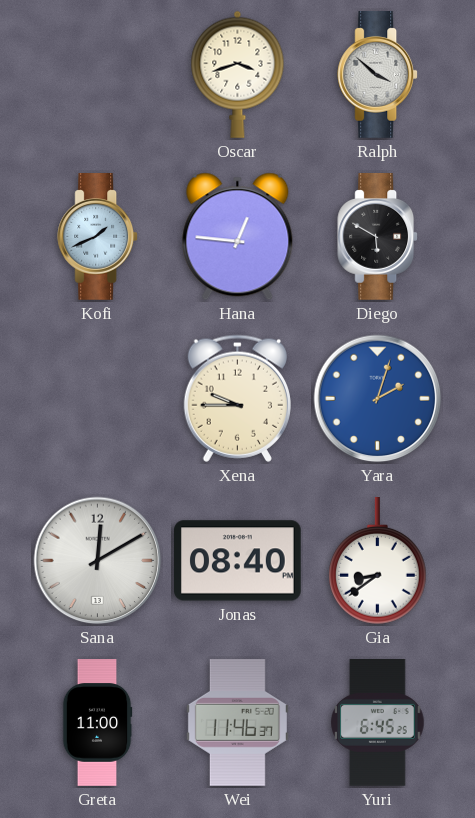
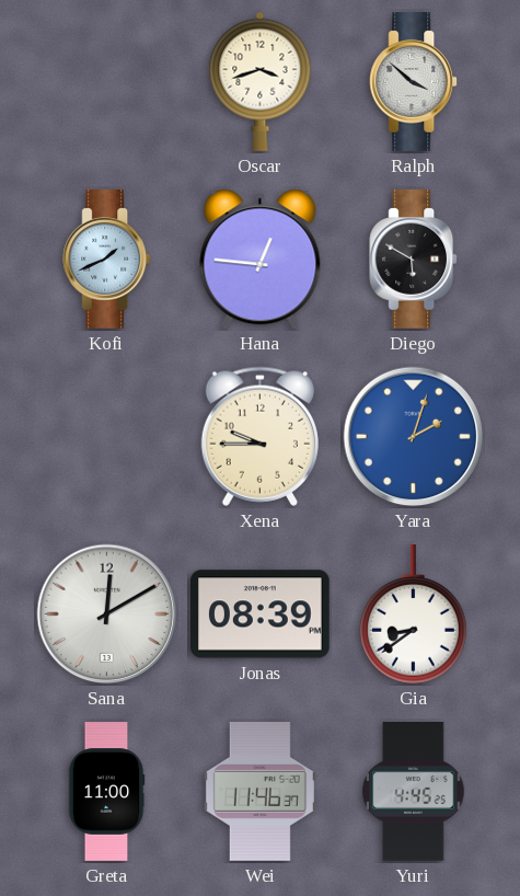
Jonas: 08:40 -> 08:39 (261, 614)
Yuri: 6:45 -> 4:45 (414, 792)
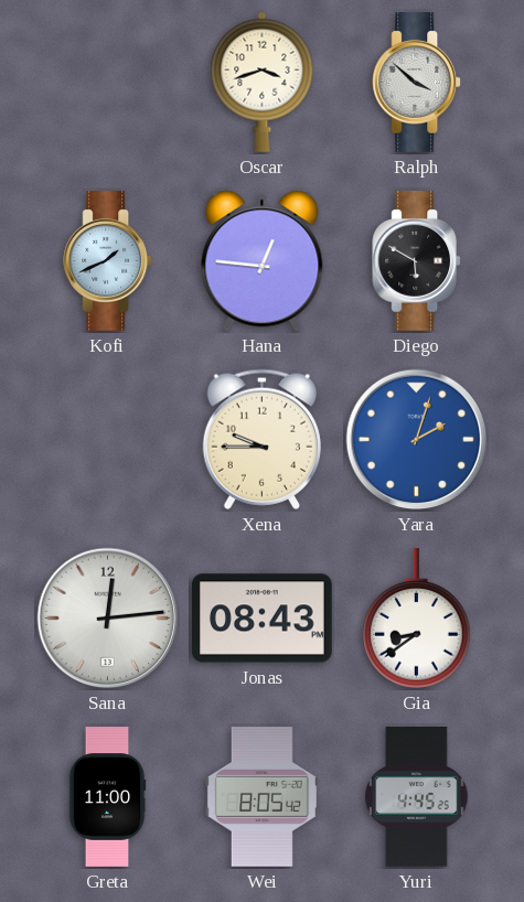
Sana: 12:10 -> 12:14 (108, 619)
Jonas: 08:39 -> 08:43 (263, 619)
Wei: 11:46 -> 8:05 (261, 797)
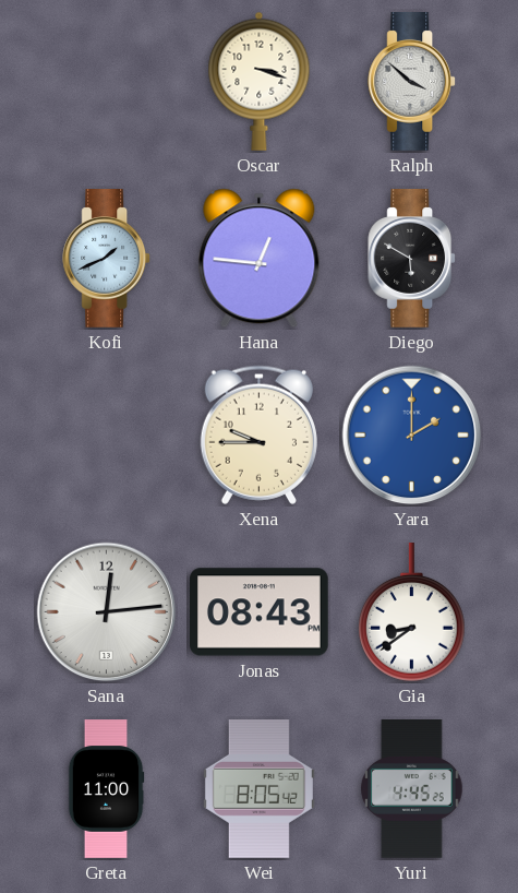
Oscar: 3:42 -> 3:18 (260, 81)
Yara: 2:03 -> 2:00 (412, 436)
